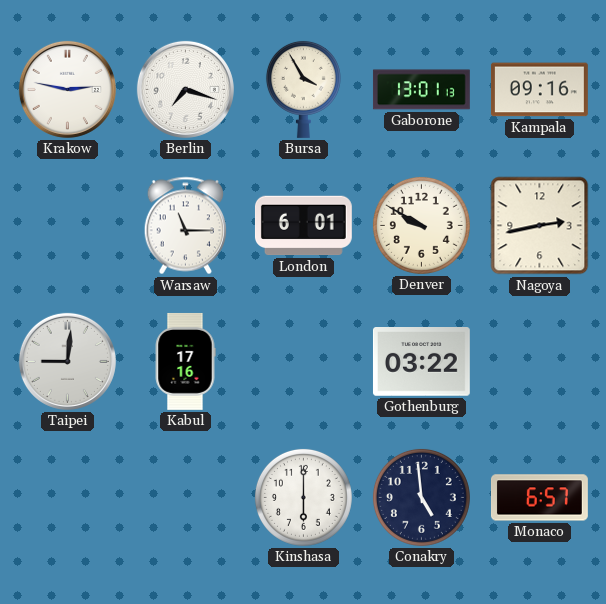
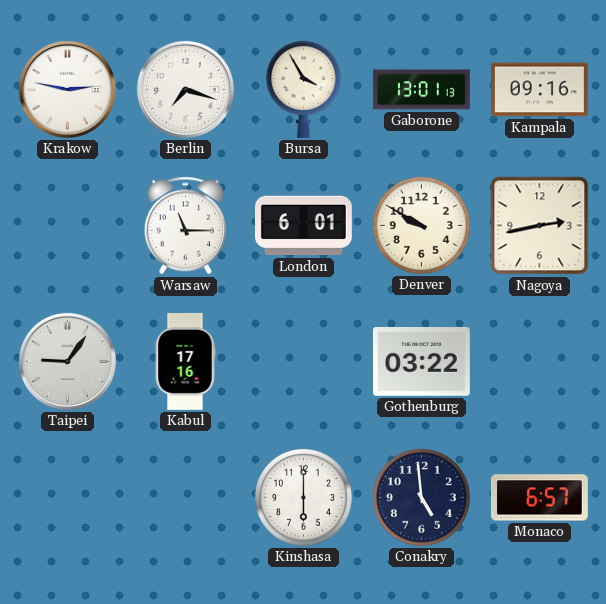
Taipei: 9:01 -> 9:06 (67, 361)
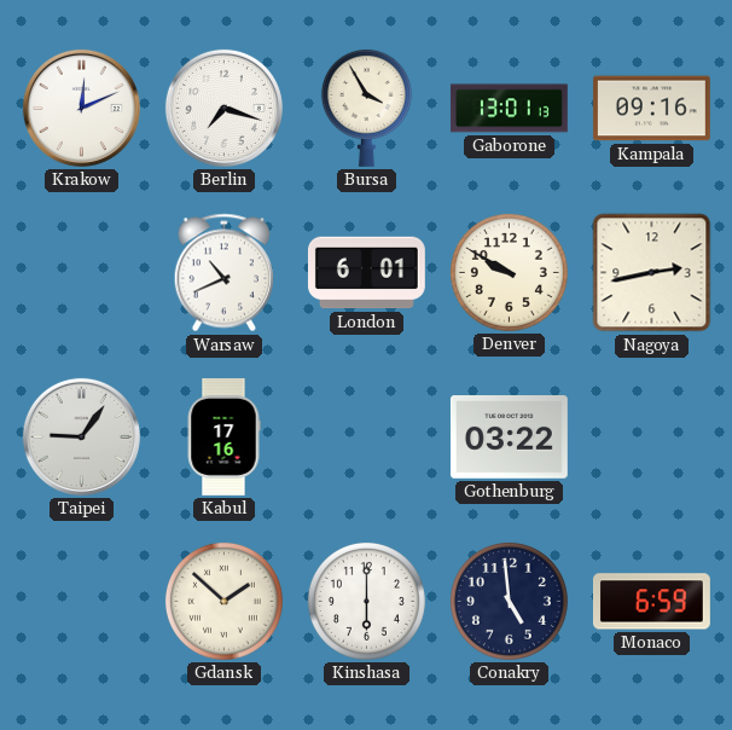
Krakow: 2:47 -> 12:11 (81, 108)
Warsaw: 11:15 -> 10:41 (223, 273)
Gdansk: none -> 1:52 (223, 601)
Monaco: 6:57 -> 6:59 (651, 602)
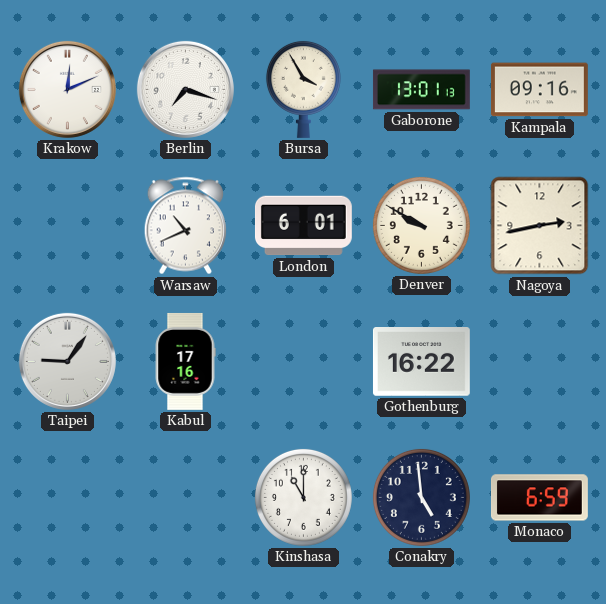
Gothenburg: 03:22 -> 16:22 (421, 362)
Gdansk: 1:52 -> none (223, 601)
Kinshasa: 6:00 -> 11:00 (303, 497)
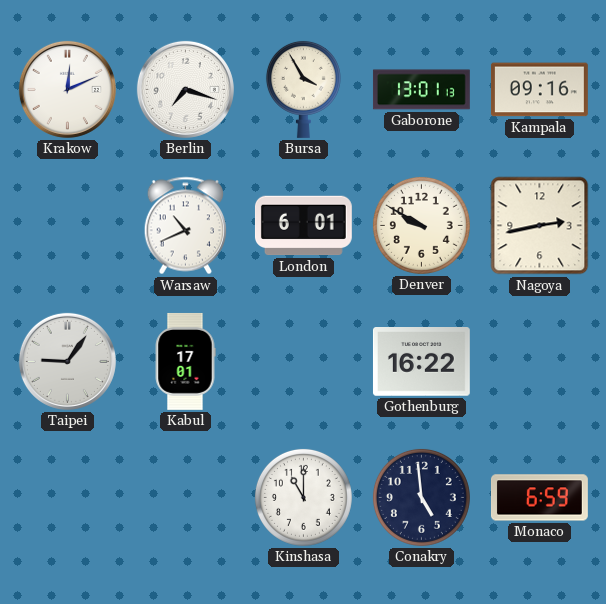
Kabul: 17:16 -> 17:01 (185, 361)
